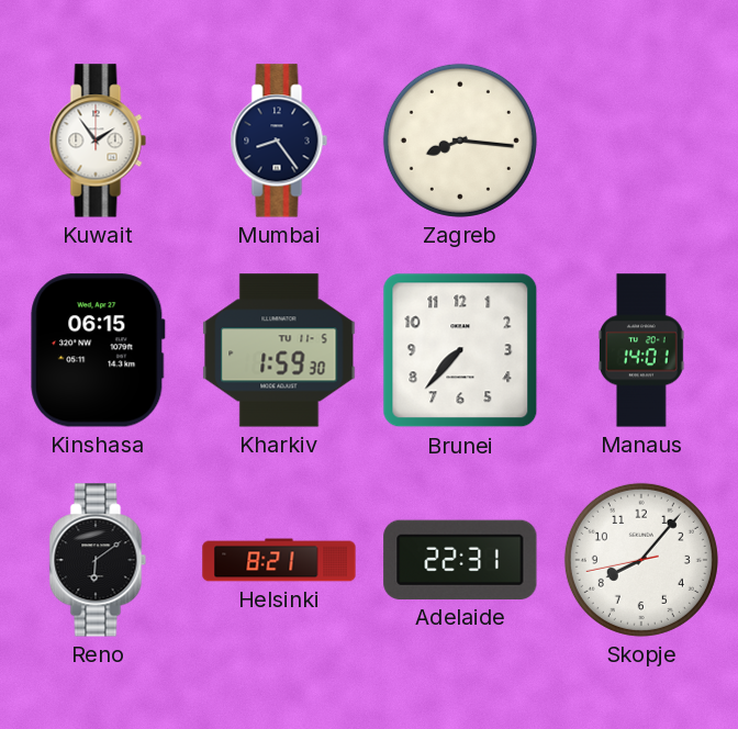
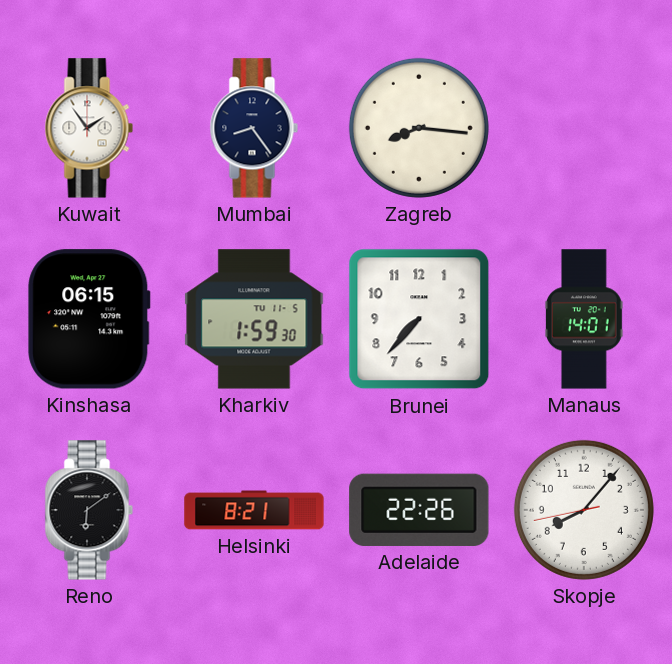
Adelaide: 22:31 -> 22:26 (419, 510)
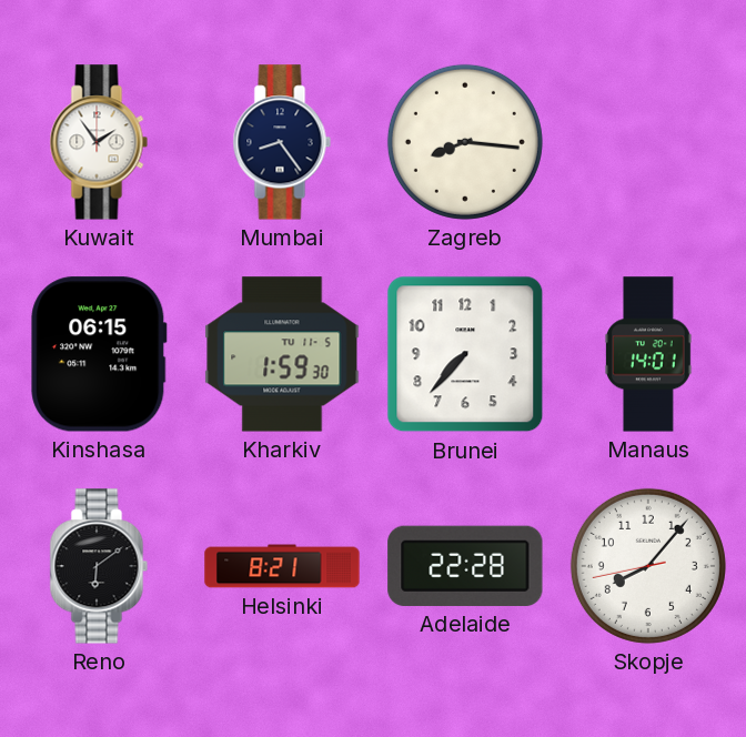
Adelaide: 22:26 -> 22:28 (465, 566)
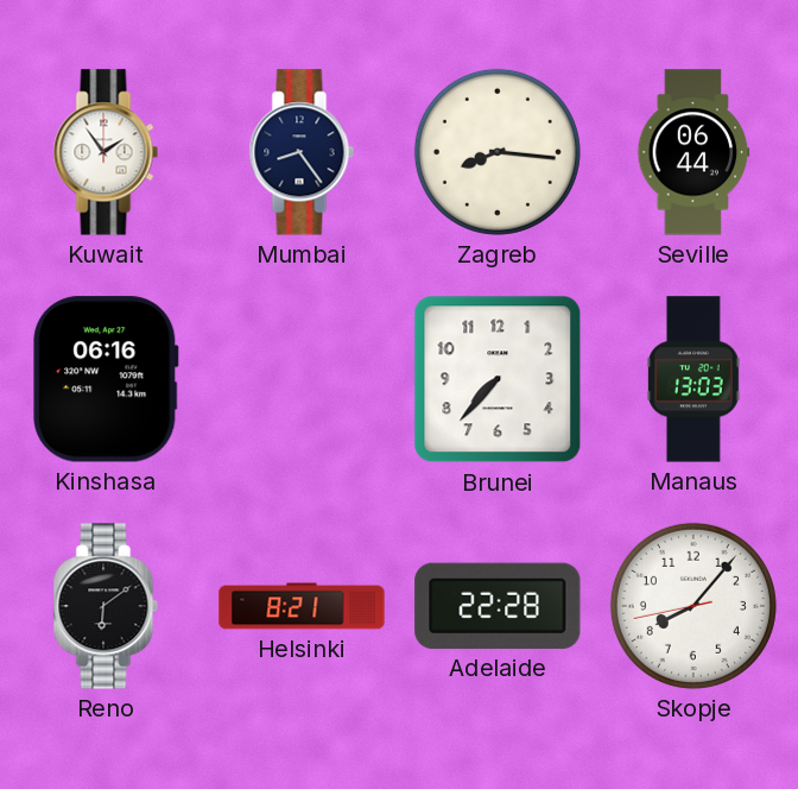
Seville: none -> 06:44 (693, 152)
Kinshasa: 06:15 -> 06:16 (106, 379)
Kharkiv: 1:59 -> none (282, 354)
Manaus: 14:01 -> 13:03 (693, 379)
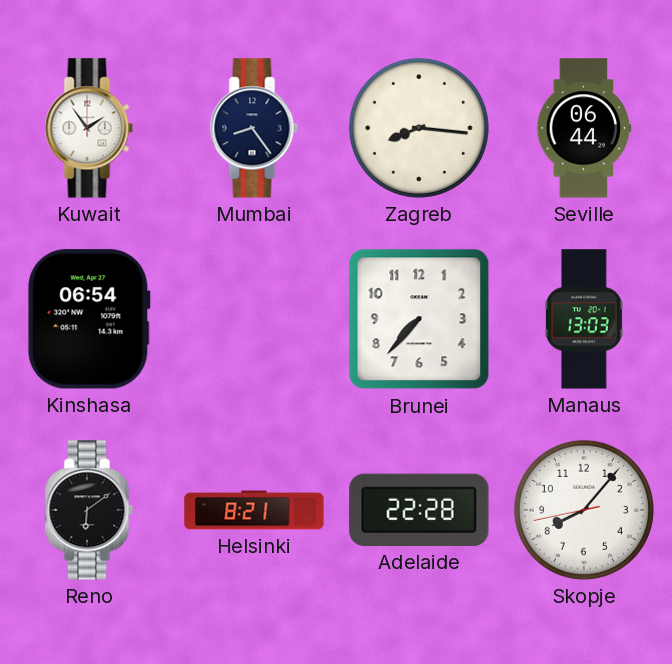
Kinshasa: 06:16 -> 06:54 (89, 319)
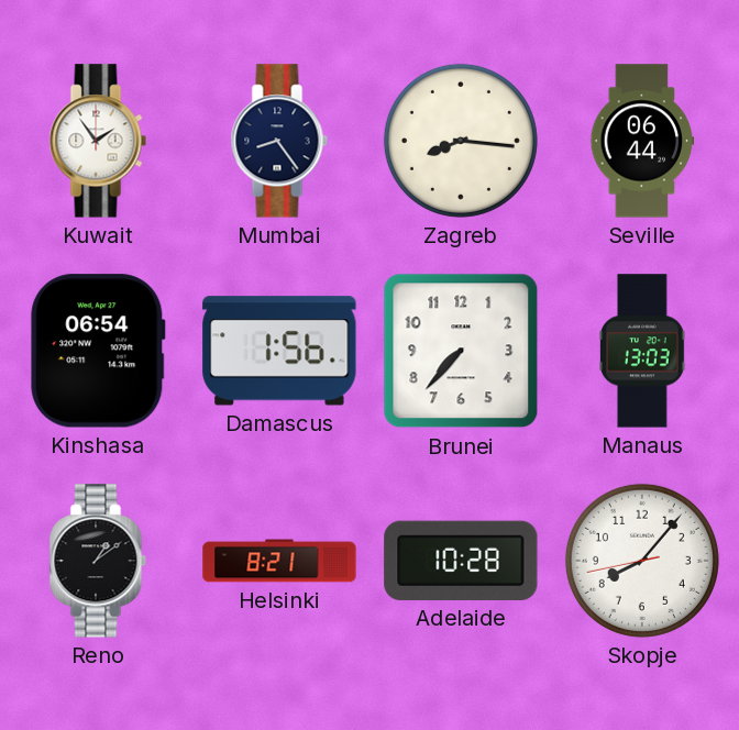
Damascus: none -> 1:56 (279, 351)
Reno: 6:09 -> 1:09 (98, 561)
Adelaide: 22:28 -> 10:28 (461, 561)
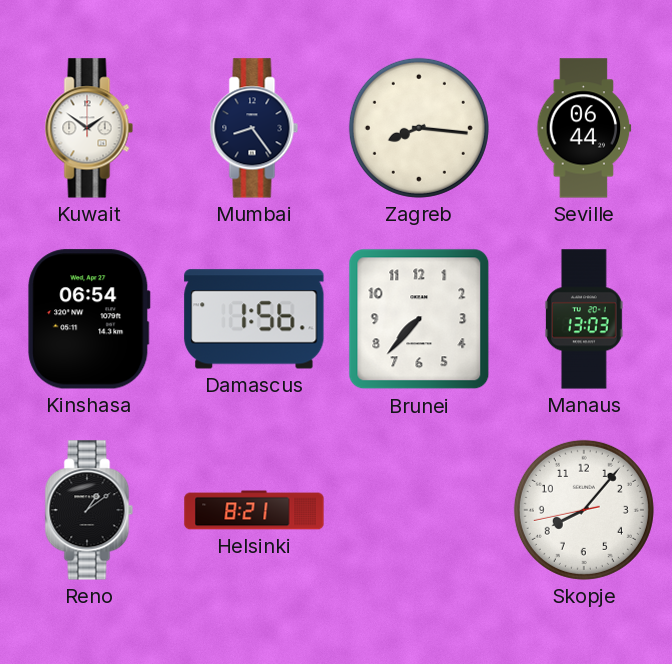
Kuwait: 1:54 -> 1:51 (89, 128)
Adelaide: 10:28 -> none (461, 561)
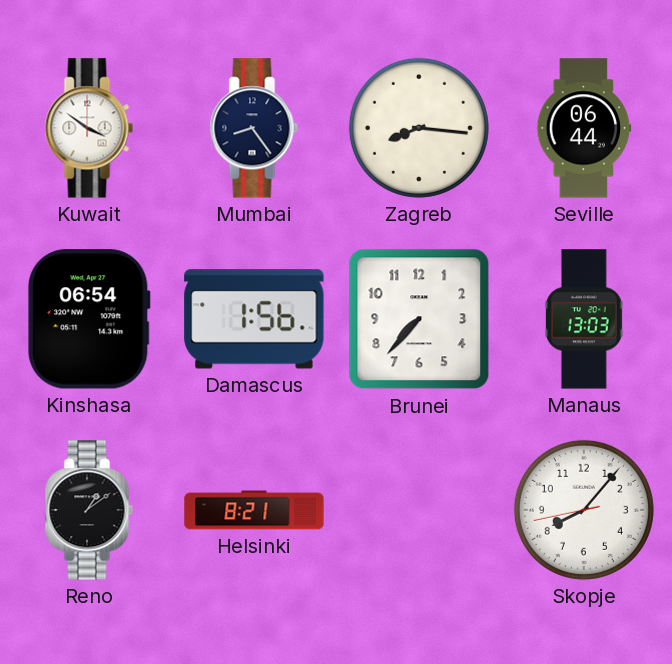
Kuwait: 1:51 -> 3:51 (89, 128)
